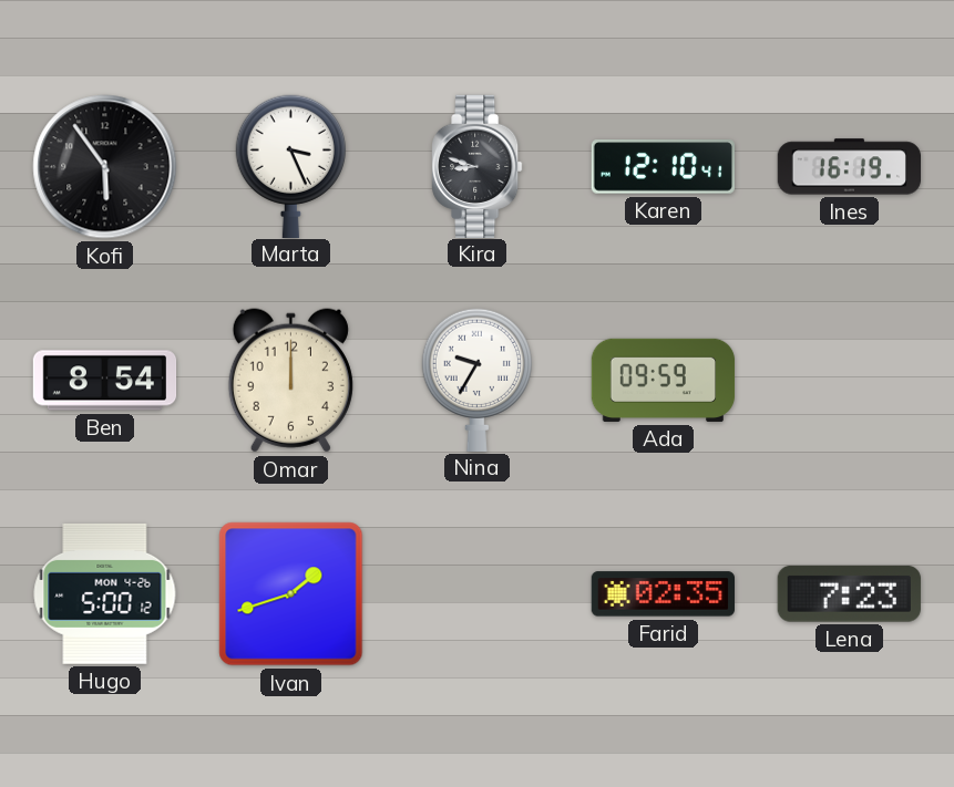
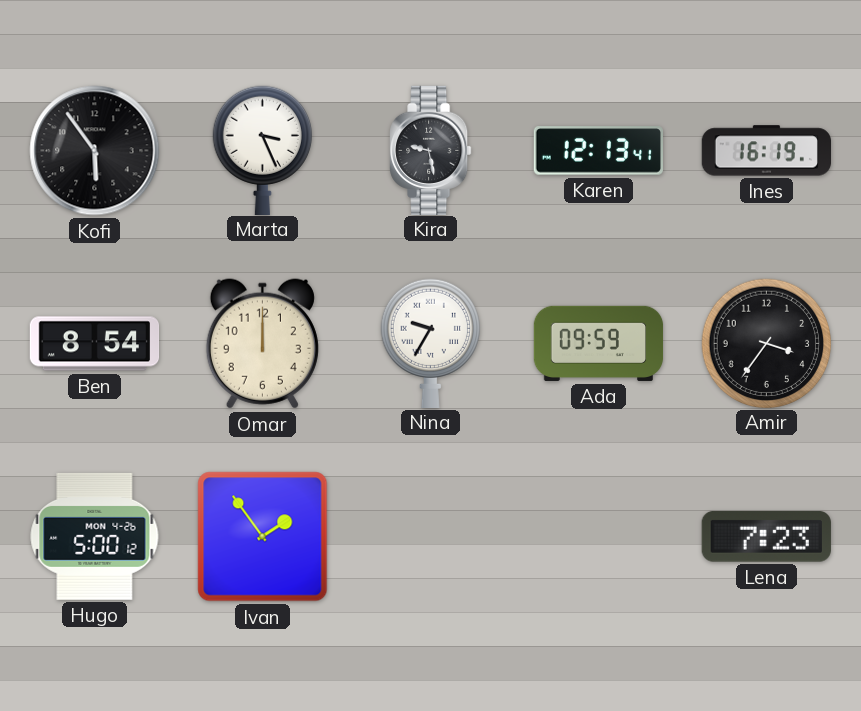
Kira: 8:48 -> 9:28 (431, 150)
Karen: 12:10 -> 12:13 (598, 151)
Amir: none -> 3:36 (766, 343)
Ivan: 1:42 -> 1:54 (263, 537)
Farid: 02:35 -> none (663, 594)
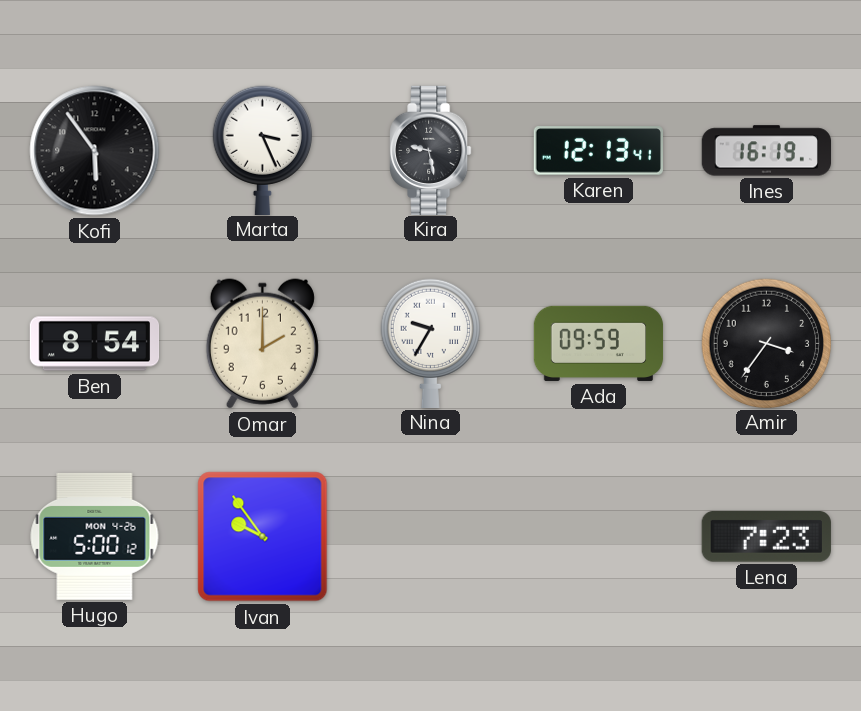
Omar: 12:00 -> 2:00 (262, 344)
Ivan: 1:54 -> 9:54 (263, 537)
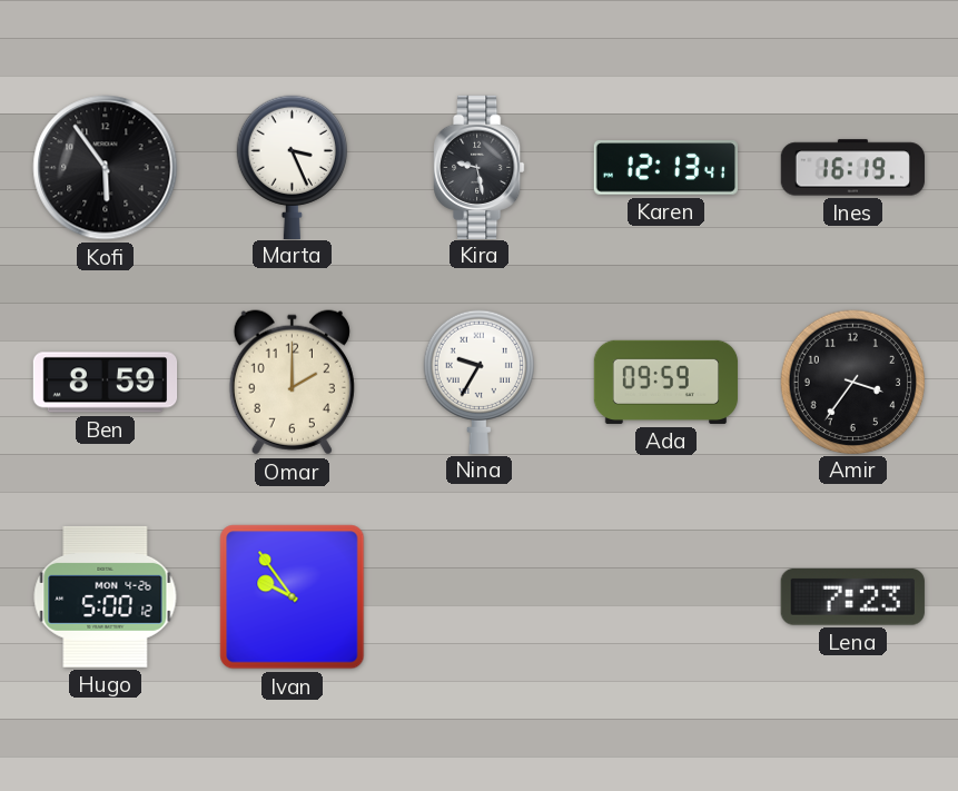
Ben: 8:54 -> 8:59 (106, 383)
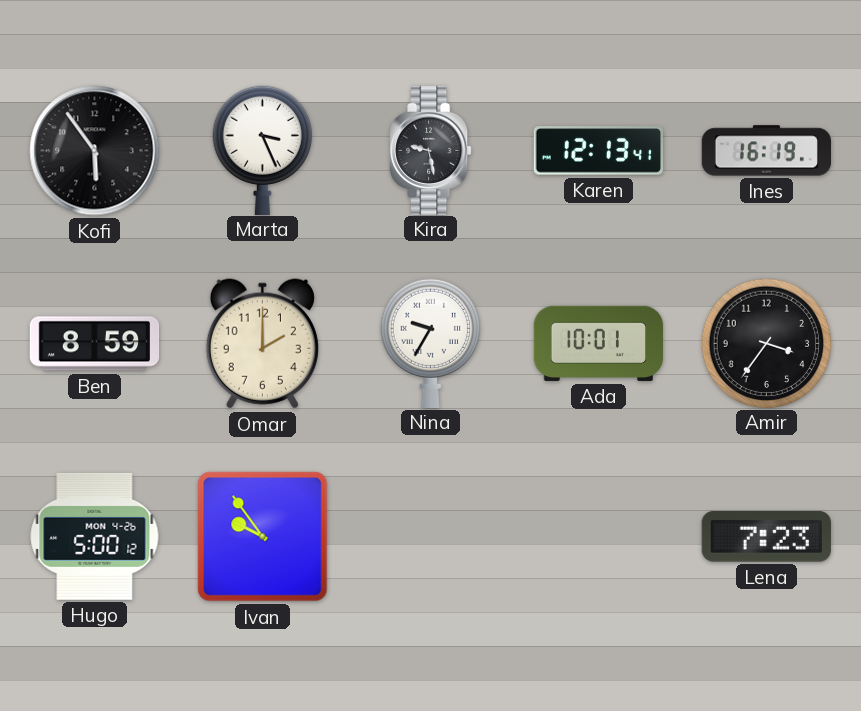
Ada: 09:59 -> 10:01 (599, 343)
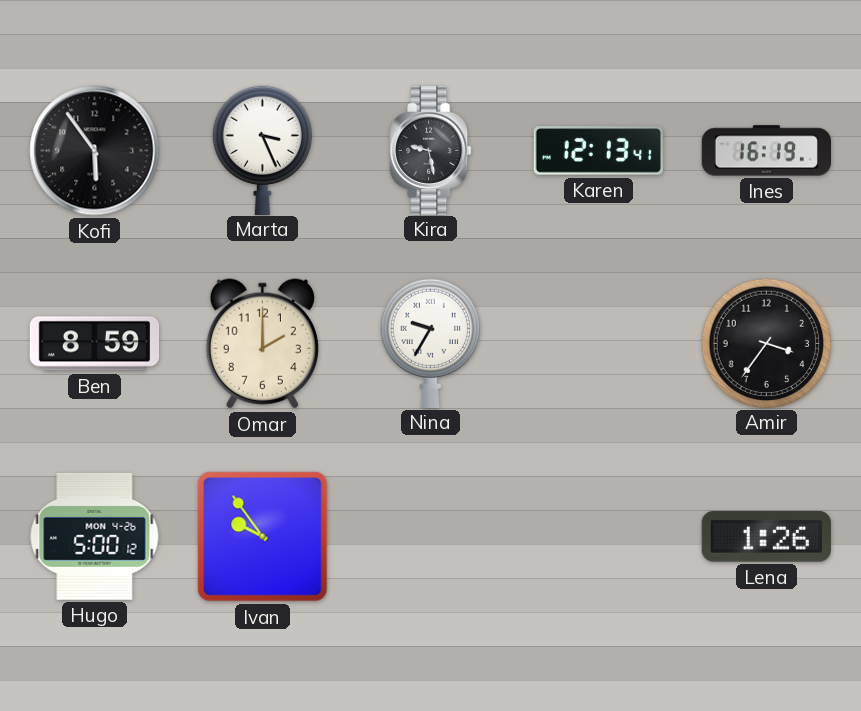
Ada: 10:01 -> none (599, 343)
Lena: 7:23 -> 1:26 (766, 536)
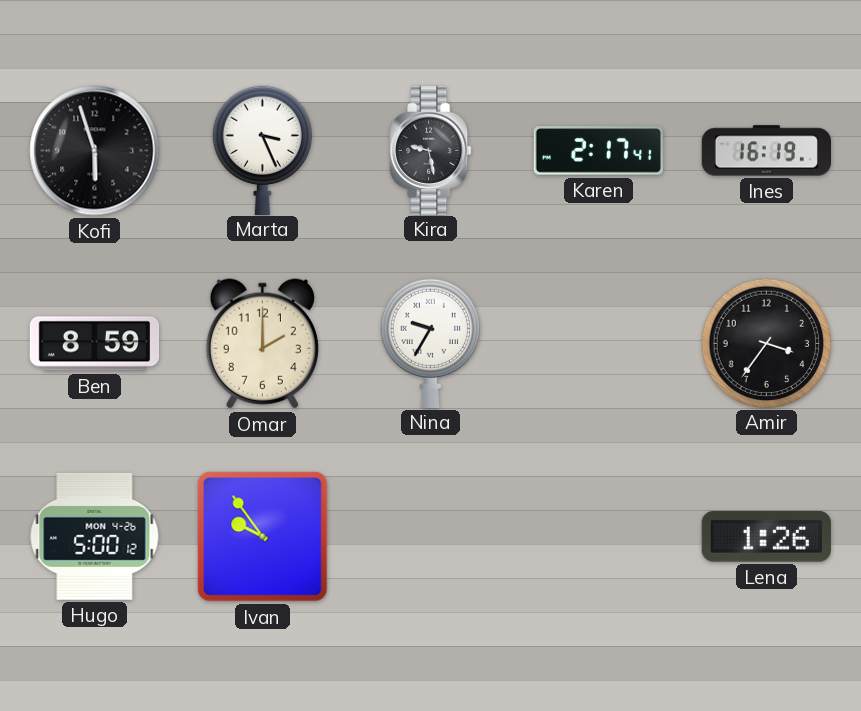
Kofi: 5:54 -> 5:57 (95, 151)
Karen: 12:13 -> 2:17 (598, 151)
